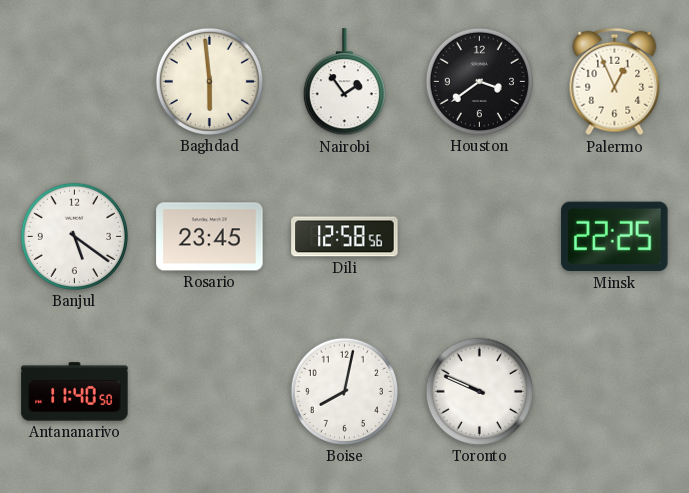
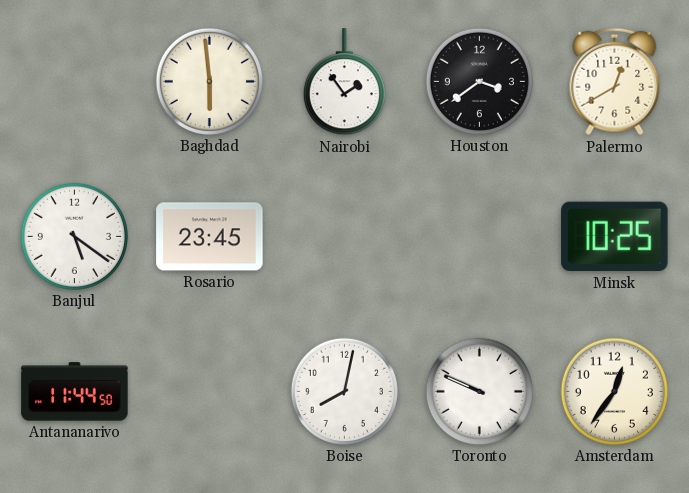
Palermo: 12:56 -> 12:40 (615, 82)
Dili: 12:58 -> none (345, 237)
Minsk: 22:25 -> 10:25 (615, 237)
Antananarivo: 11:40 -> 11:44 (75, 392)
Amsterdam: none -> 12:36 (614, 391)
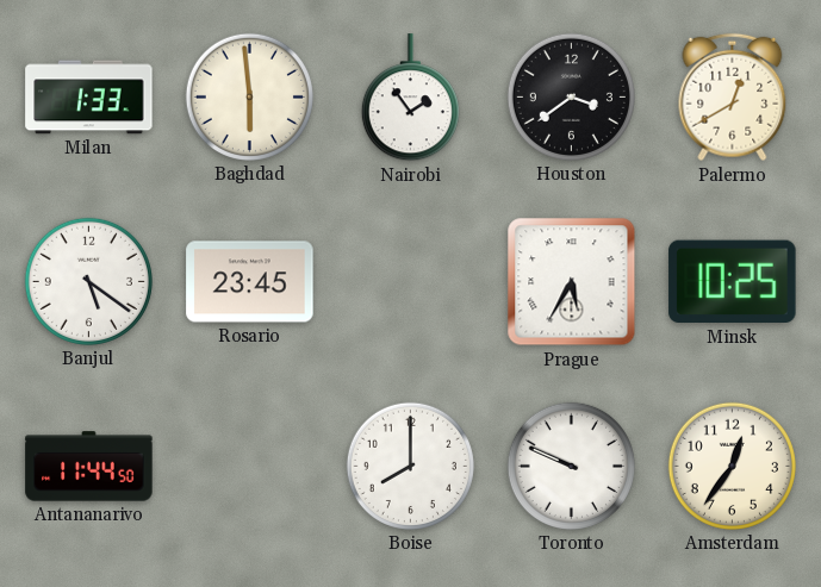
Milan: none -> 1:33 (89, 98)
Prague: none -> 5:35 (572, 282)
Boise: 8:02 -> 8:00 (410, 466)
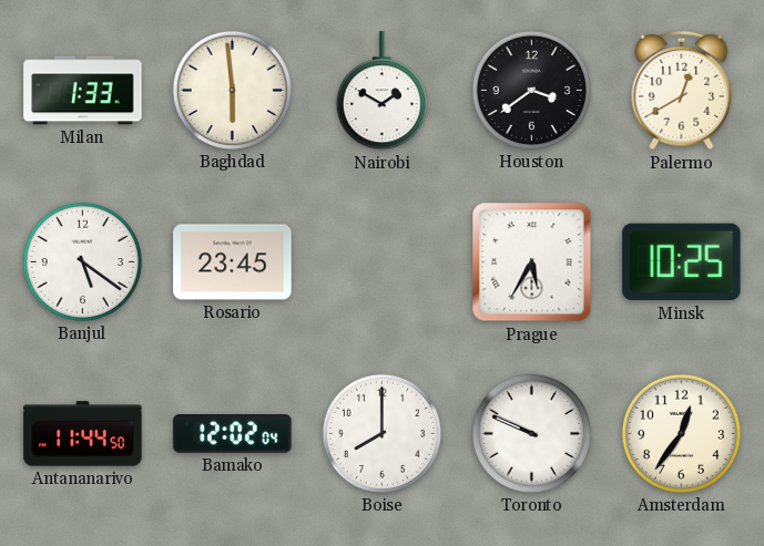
Nairobi: 1:54 -> 1:50 (381, 91)
Bamako: none -> 12:02 (233, 433)
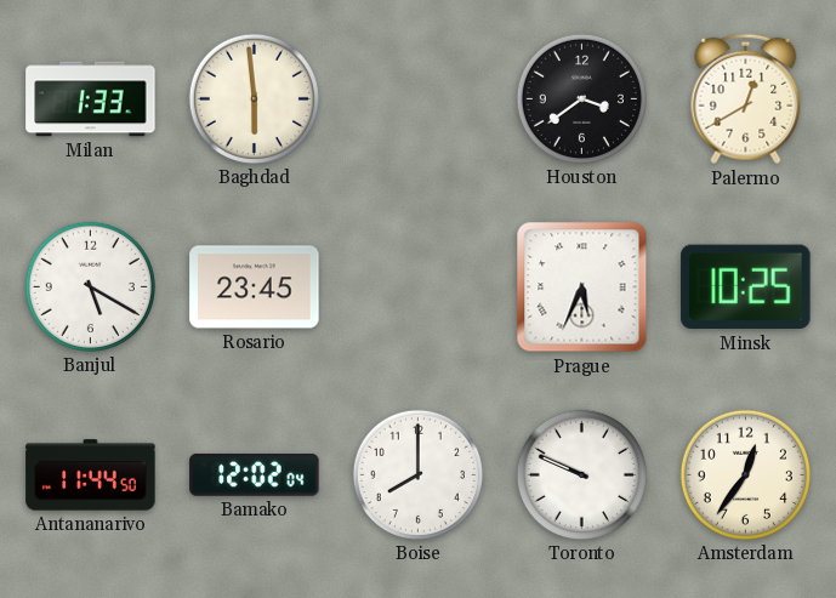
Nairobi: 1:50 -> none (381, 91)
Banjul: 5:21 -> 5:20 (90, 286)
Prague: 5:35 -> 5:34 (582, 287)
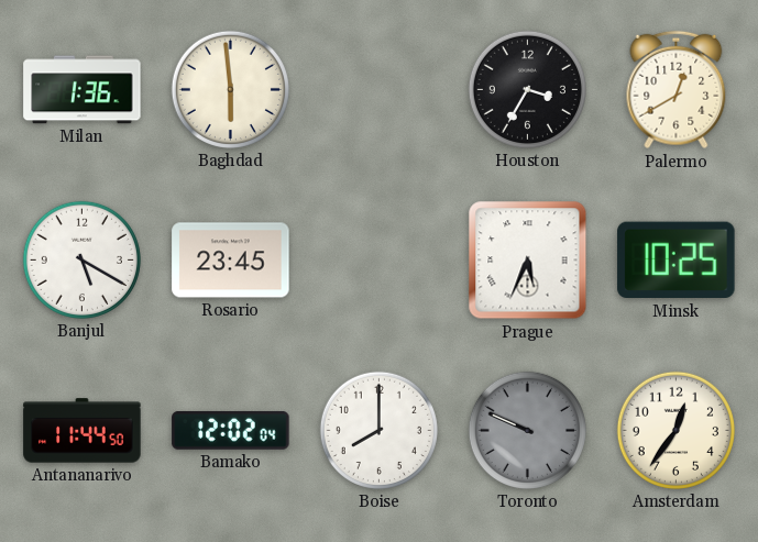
Milan: 1:33 -> 1:36 (83, 90)
Houston: 3:39 -> 3:35 (527, 89)
Toronto dial: white -> grey (527, 430)
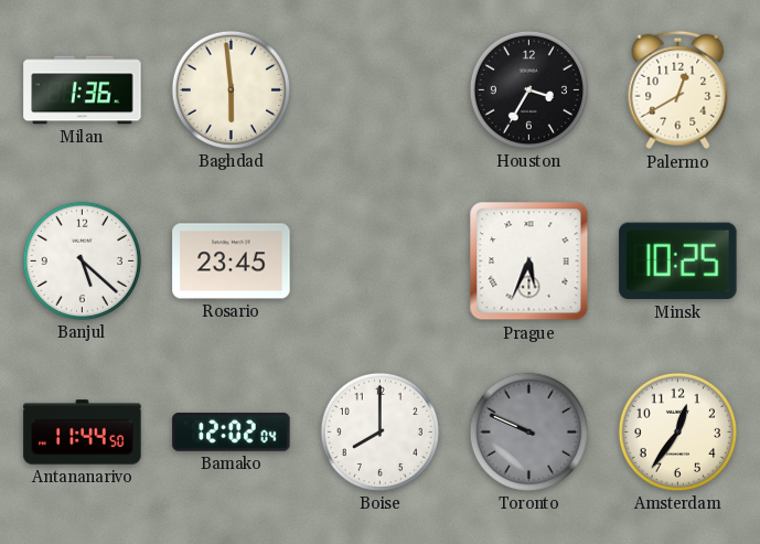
Banjul: 5:20 -> 5:22 (82, 260)
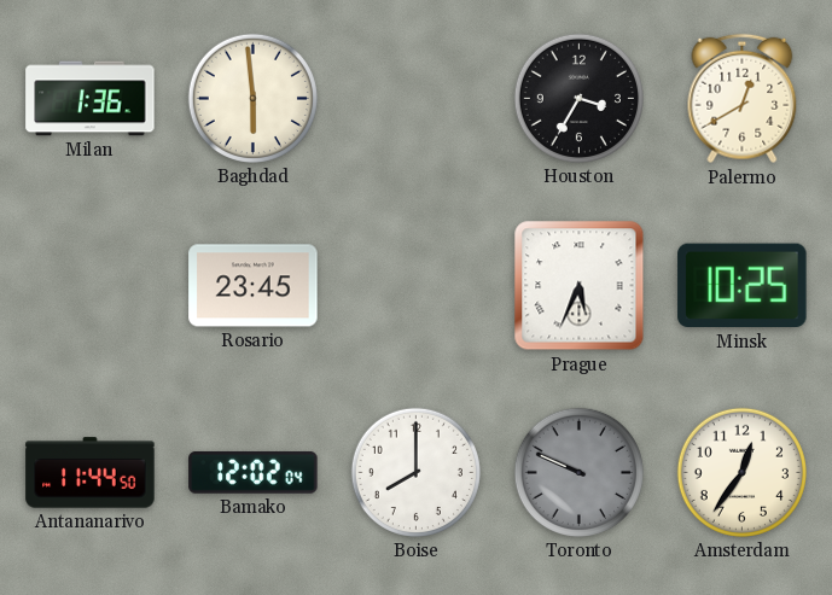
Banjul: 5:22 -> none (82, 260)
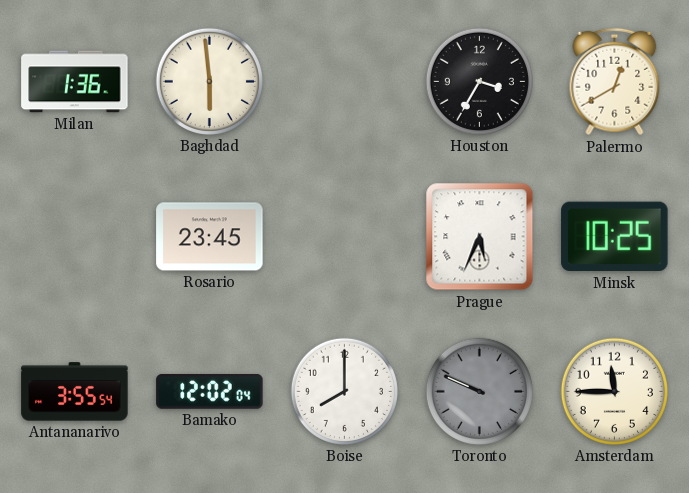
Antananarivo: 11:44 -> 3:55 (75, 392)
Amsterdam: 12:36 -> 11:45 (614, 391)
